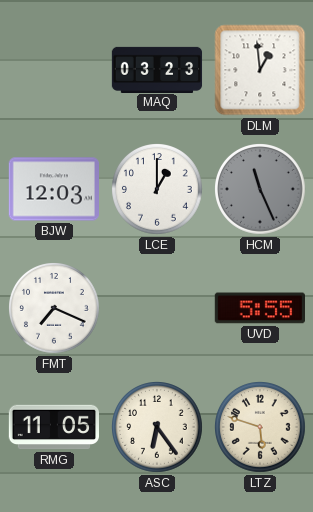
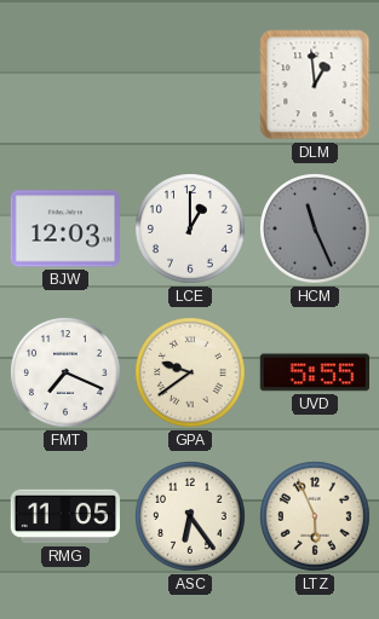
MAQ: 03:23 -> none (157, 69)
GPA: none -> 9:39 (191, 374)
LTZ: 5:48 -> 5:56 (316, 517)
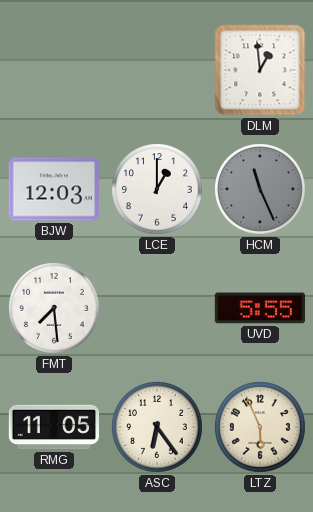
FMT: 7:19 -> 7:29 (55, 309)
GPA: 9:39 -> none (191, 374)
